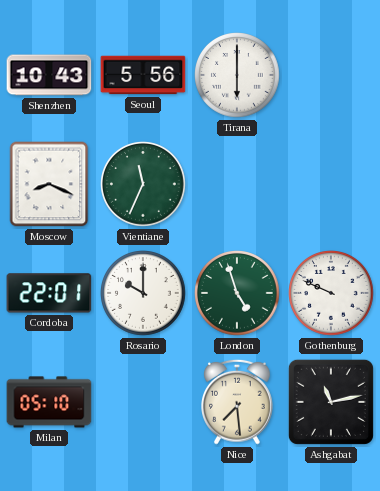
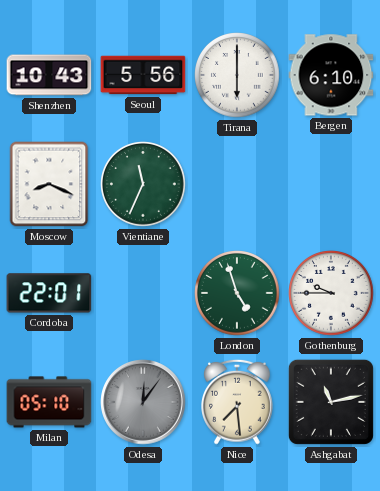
Bergen: none -> 6:10 (331, 75)
Rosario: 10:00 -> none (144, 294)
Gothenburg: 9:49 -> 9:45 (332, 294)
Odesa: none -> 12:06 (143, 402)
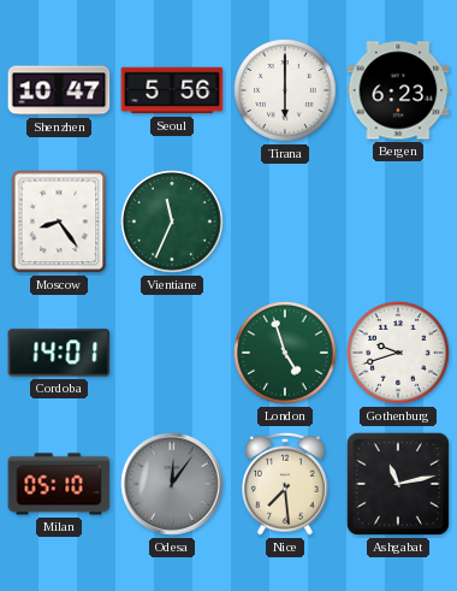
Shenzhen: 10:43 -> 10:47 (59, 90)
Bergen: 6:10 -> 6:23 (398, 90)
Moscow: 8:19 -> 8:24 (59, 221)
Cordoba: 22:01 -> 14:01 (59, 353)
Gothenburg: 9:45 -> 9:42 (399, 354)
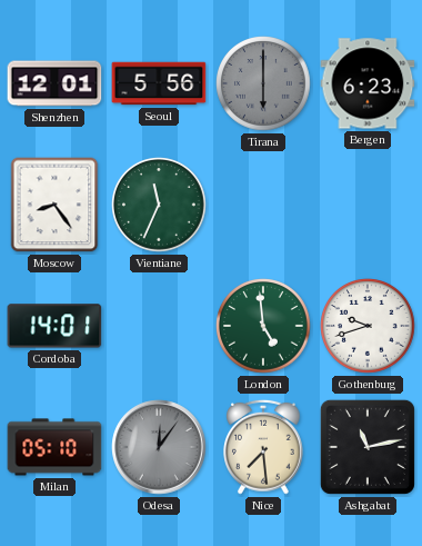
Shenzhen: 10:47 -> 12:01 (54, 83)
Tirana dial: white -> grey (264, 85)
London: 4:57 -> 4:59 (264, 327)
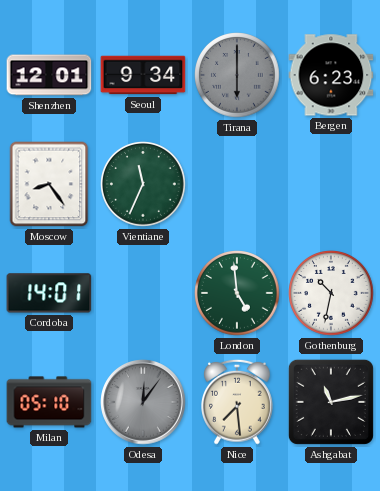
Seoul: 5:56 -> 9:34 (143, 75)
Gothenburg: 9:42 -> 10:32 (332, 294)
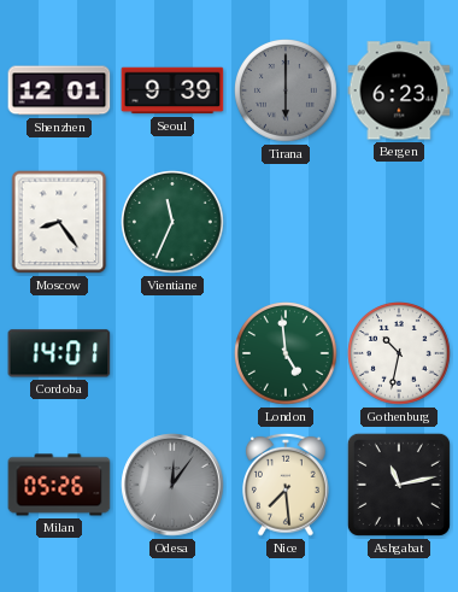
Seoul: 9:34 -> 9:39 (172, 90)
Milan: 05:10 -> 05:26 (59, 485)
